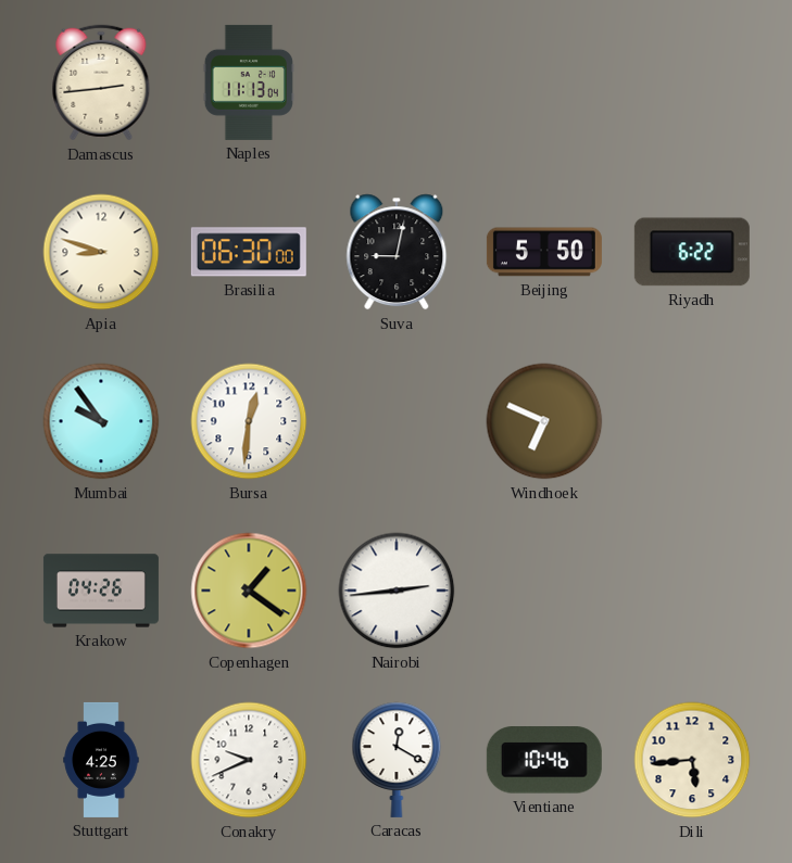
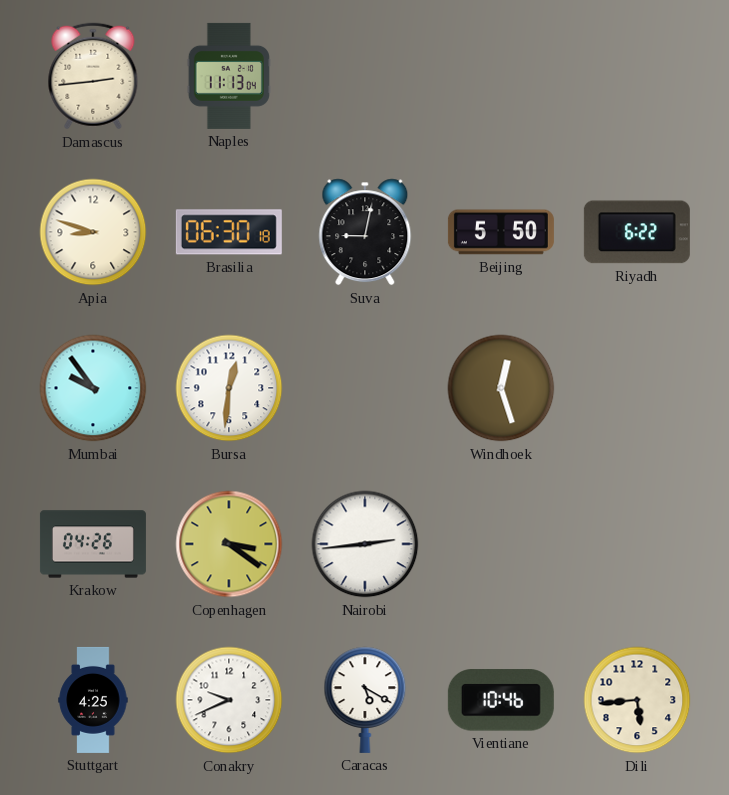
Brasilia: 06:30:00 -> 06:30:18 (229, 232)
Windhoek: 6:49 -> 12:27 (501, 388)
Copenhagen: 1:21 -> 3:21 (229, 544)
Caracas: 12:20 -> 5:20 (365, 700)
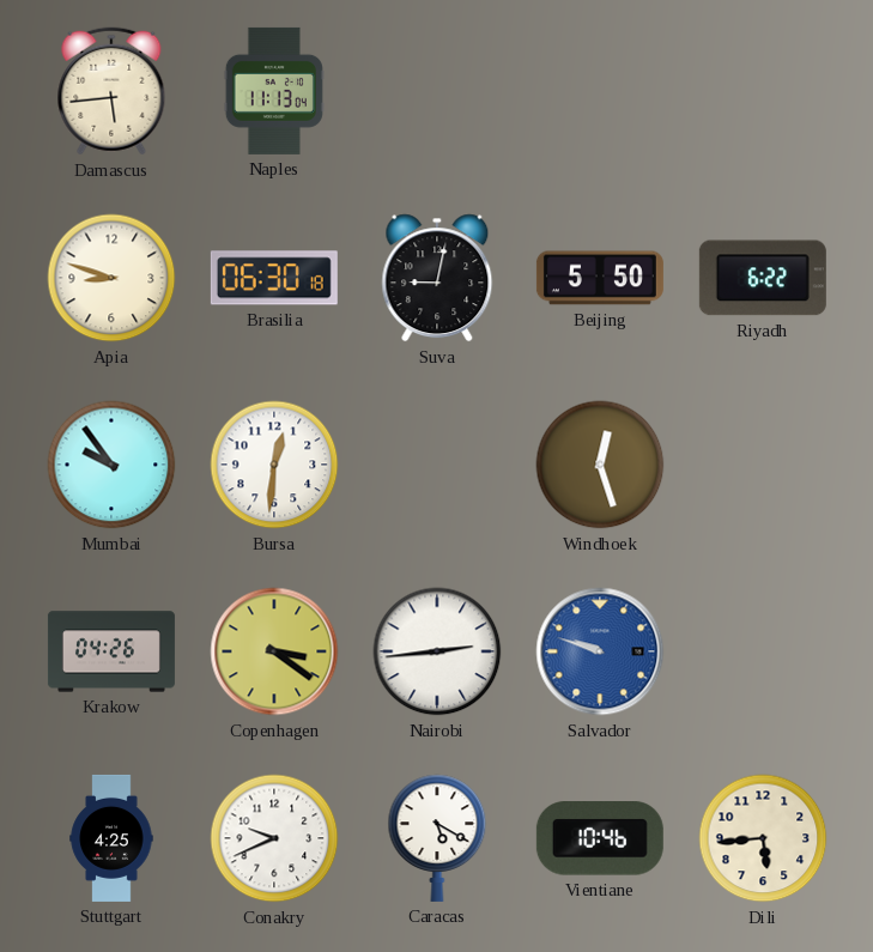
Damascus: 2:44 -> 5:44 (111, 91)
Salvador: none -> 9:48 (600, 651)
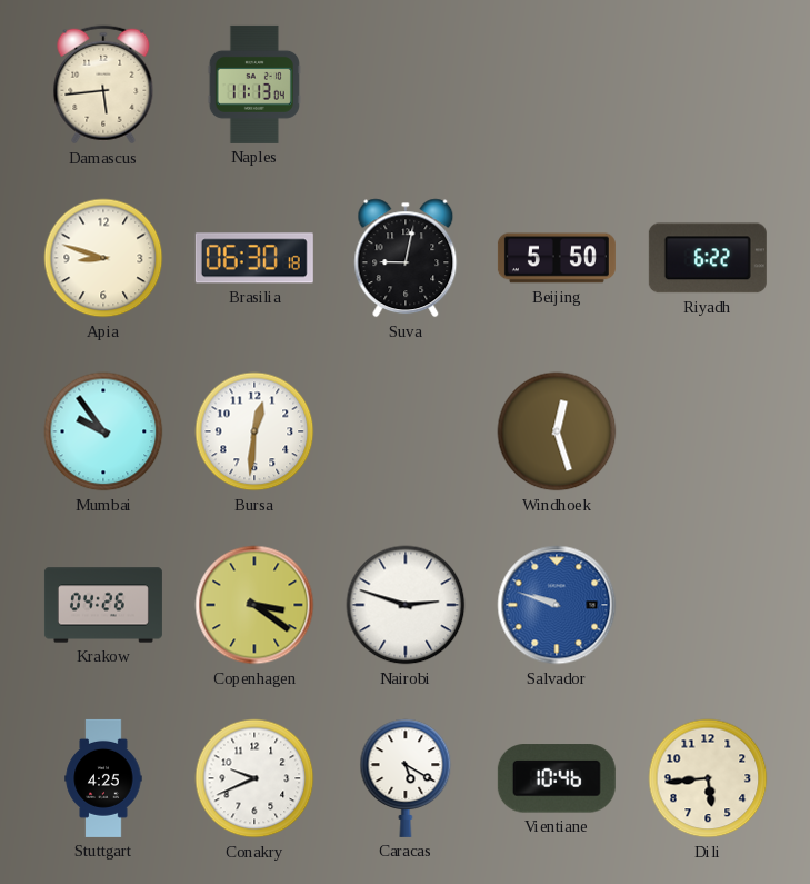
Nairobi: 2:44 -> 2:48 (406, 605)
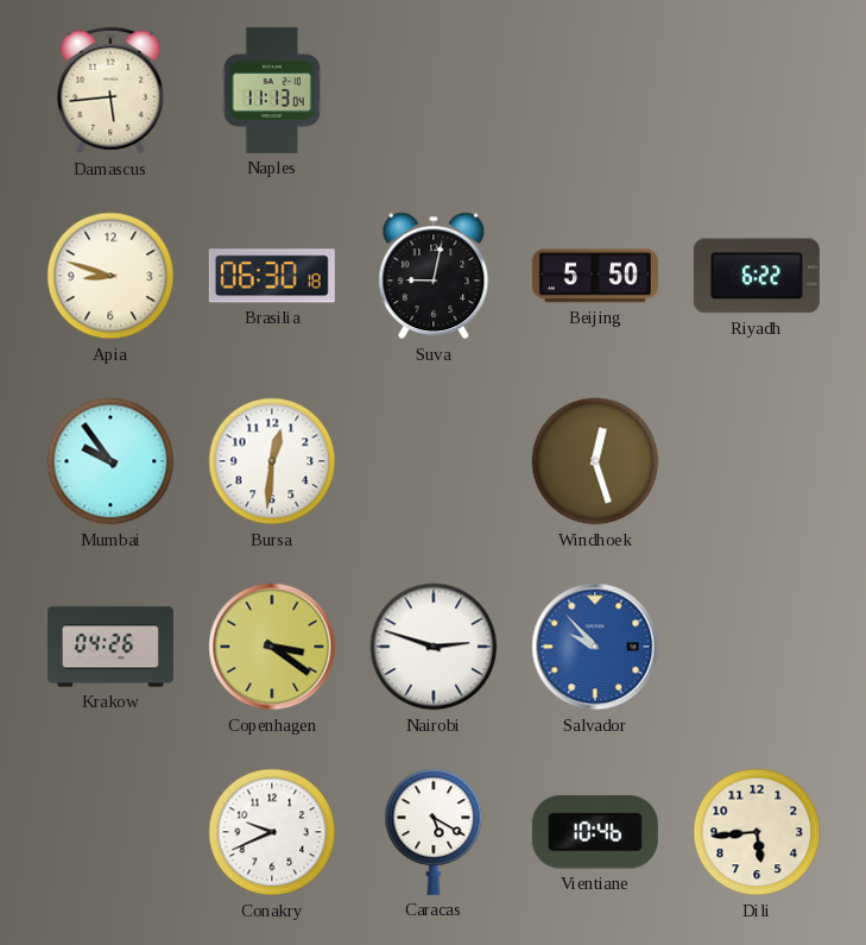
Salvador: 9:48 -> 9:53 (595, 647)
Stuttgart: 4:25 -> none (103, 778)
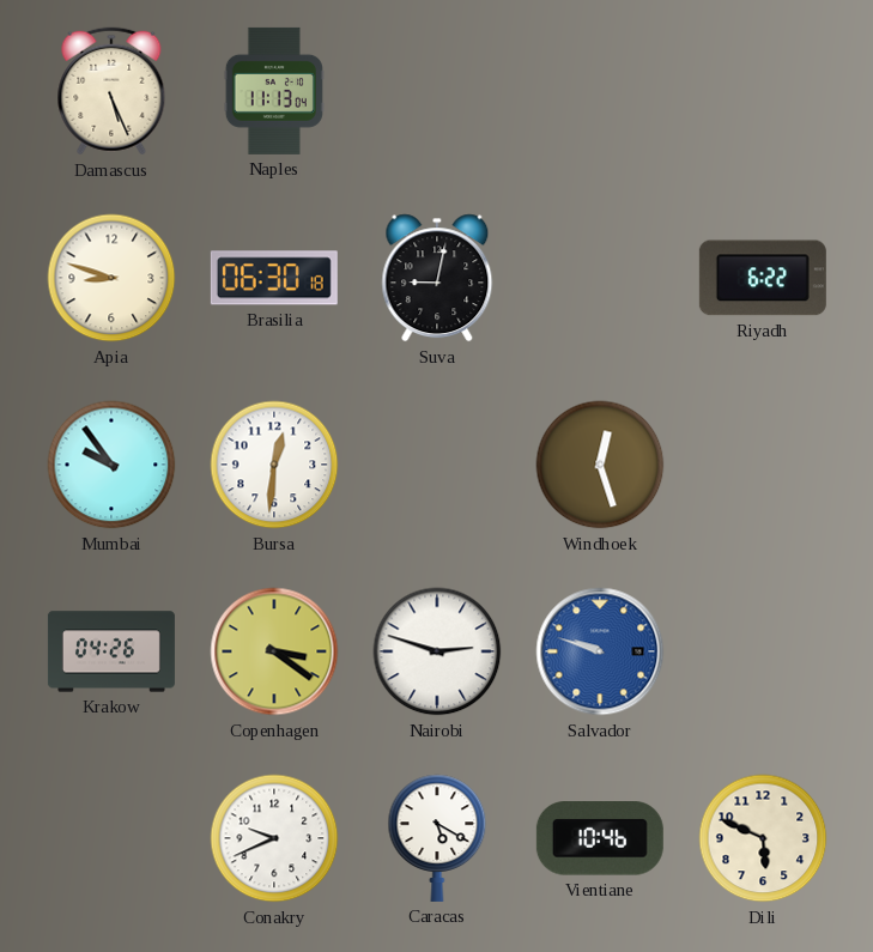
Damascus: 5:44 -> 5:26 (111, 91)
Beijing: 5:50 -> none (595, 276)
Salvador: 9:53 -> 9:48 (600, 651)
Dili: 5:44 -> 5:49 (763, 838)
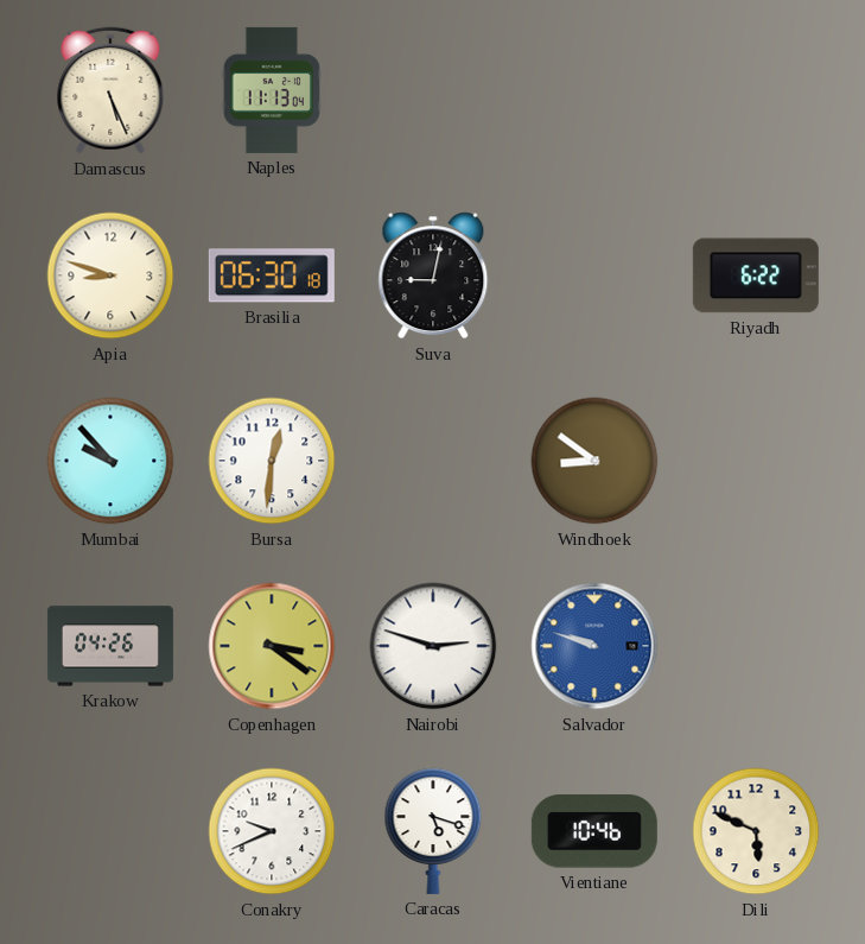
Mumbai: 9:54 -> 9:53 (110, 461)
Windhoek: 12:27 -> 8:51 (594, 461)
Caracas: 5:20 -> 5:18 (433, 831)
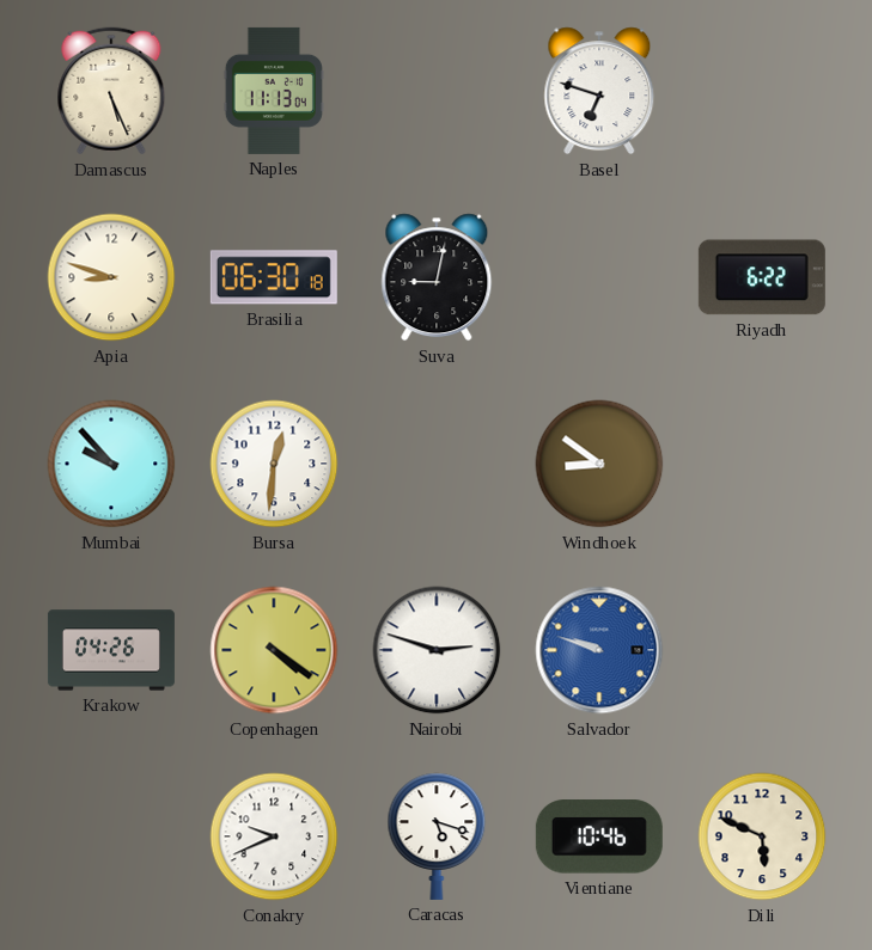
Basel: none -> 6:48 (599, 91)
Copenhagen: 3:21 -> 4:21 (274, 650)
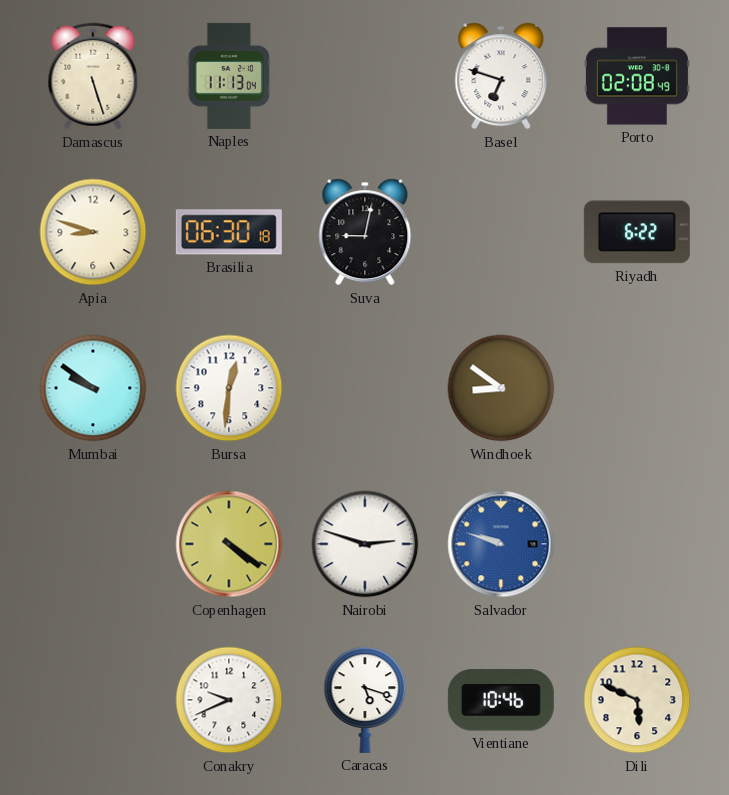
Damascus: 5:26 -> 5:27 (93, 76)
Porto: none -> 02:08 (637, 76)
Mumbai: 9:53 -> 9:51 (93, 388)
Krakow: 04:26 -> none (111, 650)
